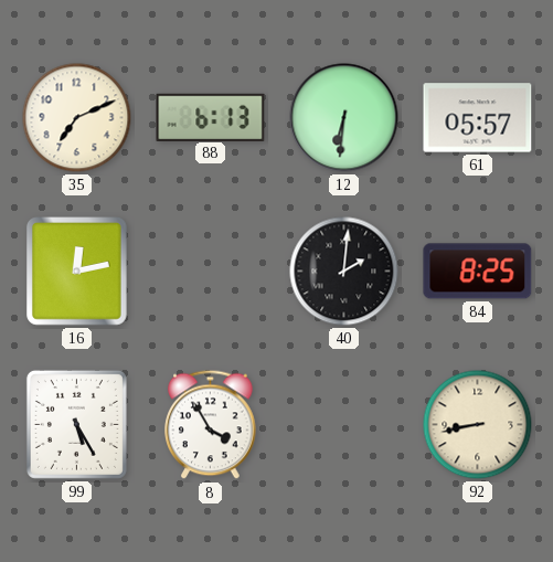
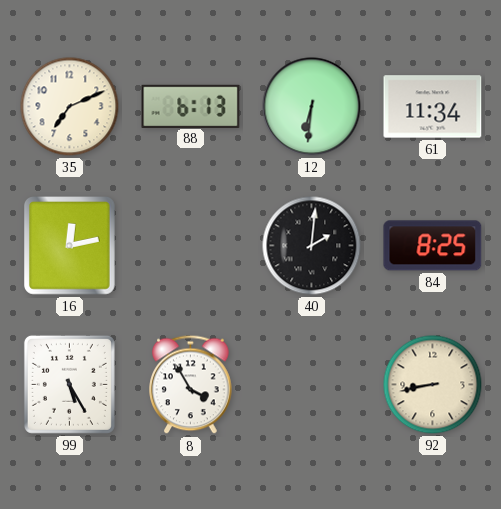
61: 05:57 -> 11:34 (433, 107)
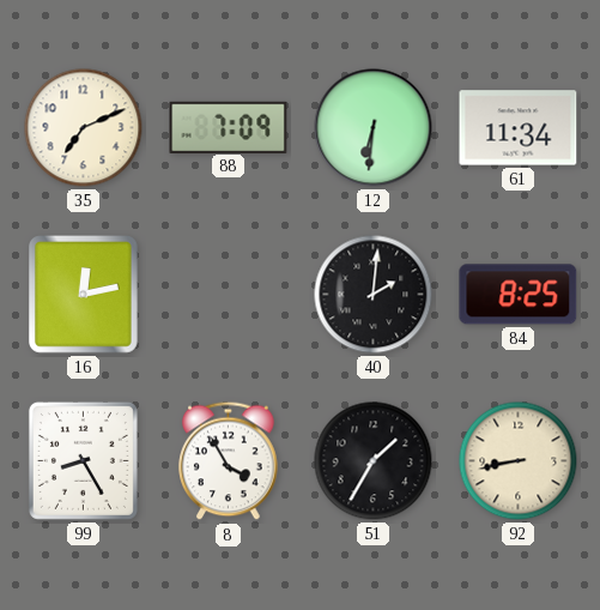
88: 6:13 -> 7:09 (229, 127)
99: 5:25 -> 8:25 (83, 460)
51: none -> 1:35 (374, 461)
